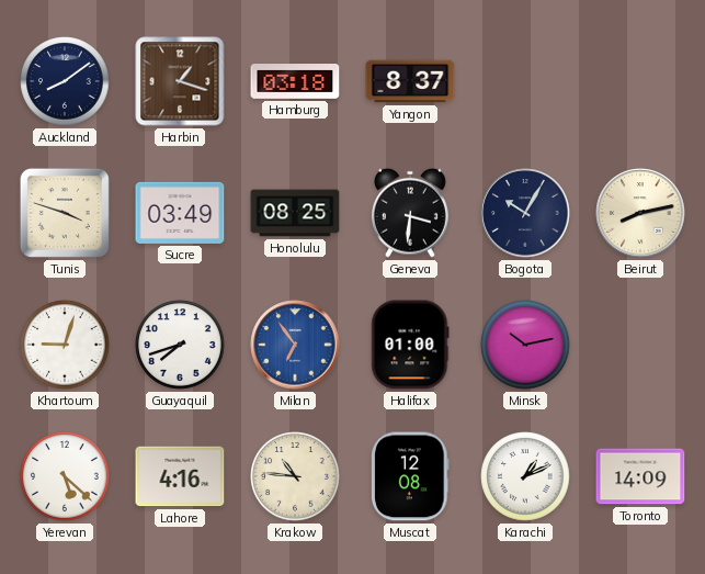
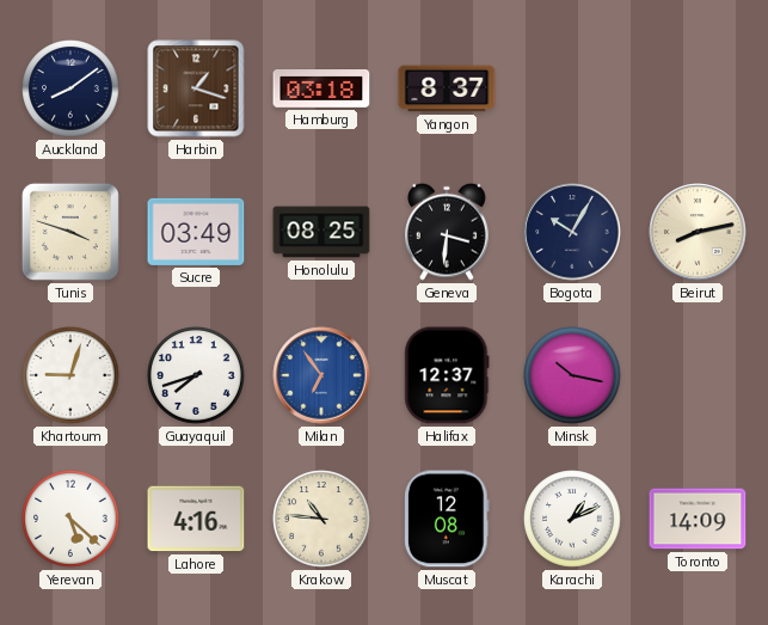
Halifax: 01:00 -> 12:37 (447, 375)
Minsk: 10:13 -> 10:17 (572, 375)
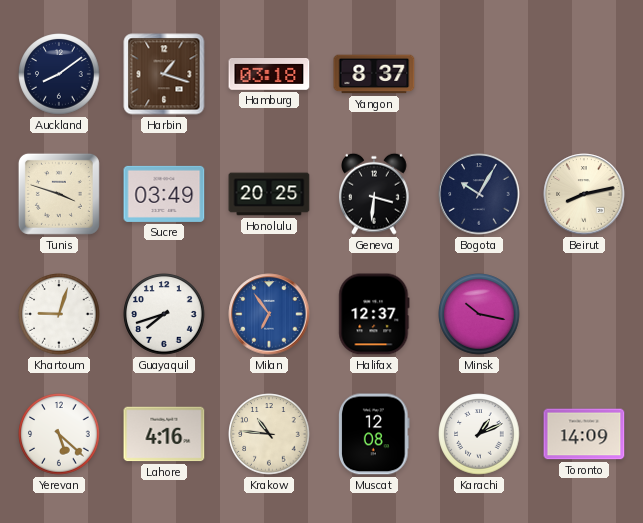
Honolulu: 08:25 -> 20:25 (269, 194)
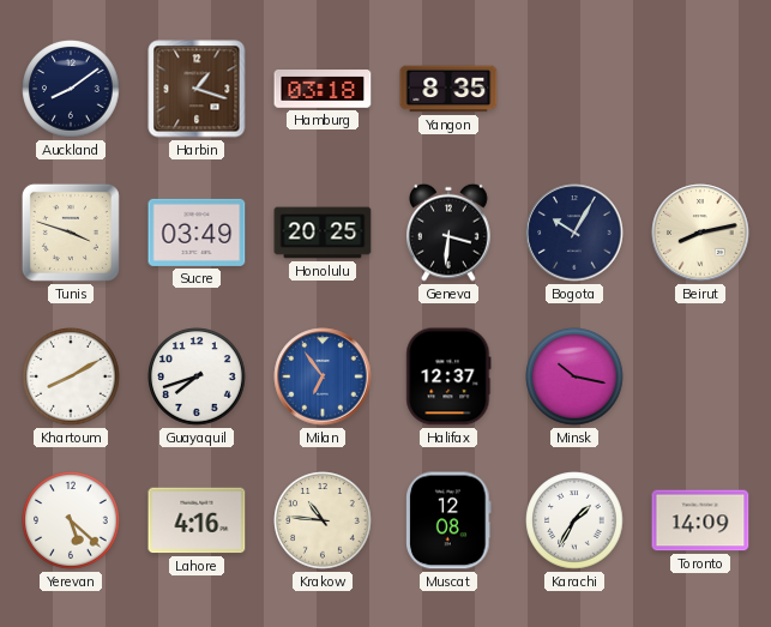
Yangon: 8:37 -> 8:35 (448, 89)
Khartoum: 9:03 -> 8:10 (71, 376)
Karachi: 1:11 -> 1:35 (574, 520)
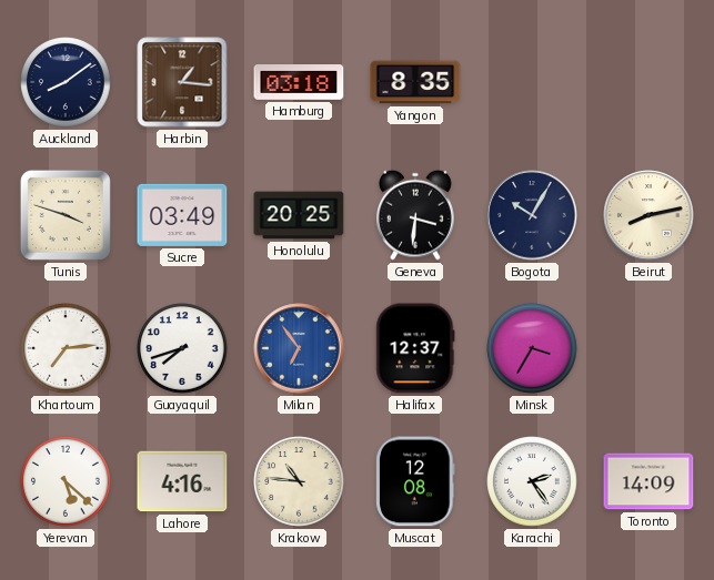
Harbin: 1:18 -> 1:16 (182, 82)
Khartoum: 8:10 -> 7:14 (66, 348)
Minsk: 10:17 -> 3:35 (532, 348)
Karachi: 1:35 -> 2:24 (532, 481)
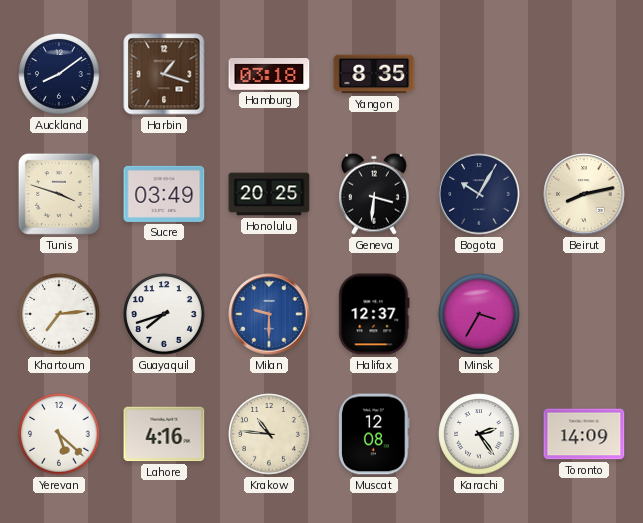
Harbin: 1:16 -> 1:18 (164, 74)
Milan: 6:54 -> 9:30 (269, 314)
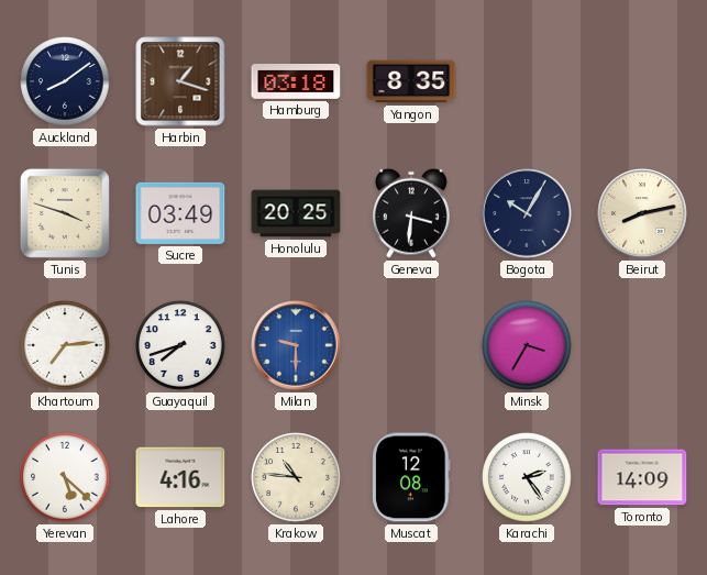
Halifax: 12:37 -> none (374, 314)
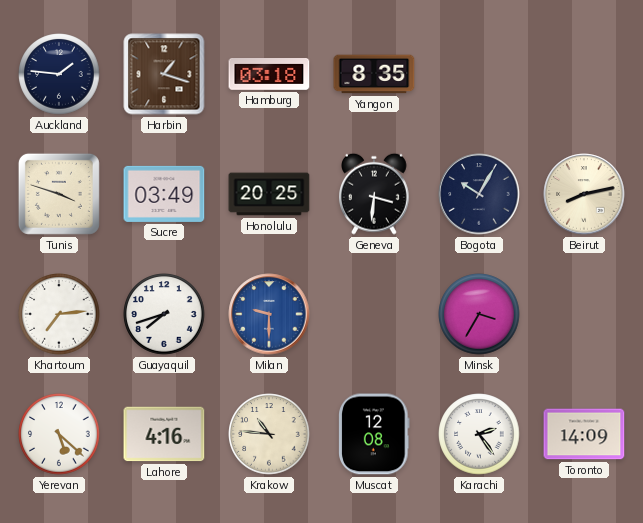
Auckland: 8:09 -> 1:46 (59, 74)
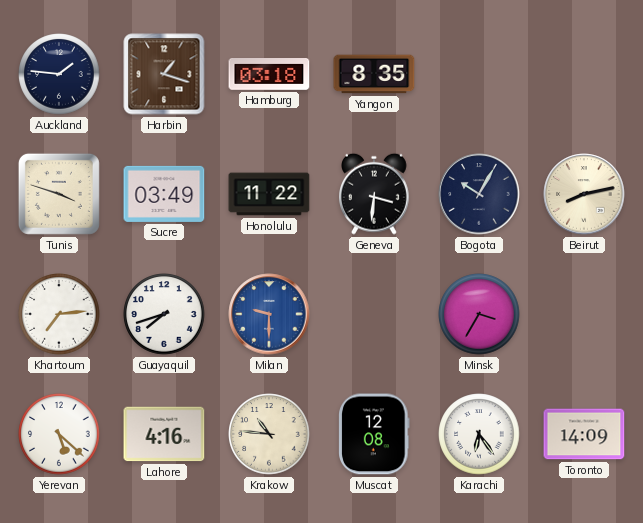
Honolulu: 20:25 -> 11:22 (269, 194)
Karachi: 2:24 -> 6:24 (479, 434)
